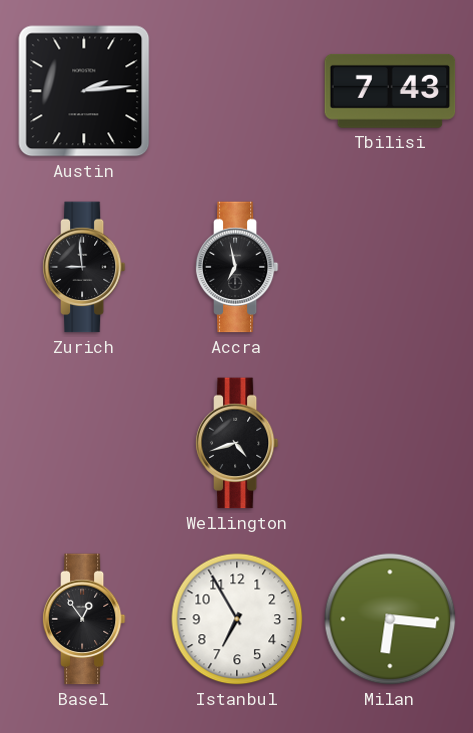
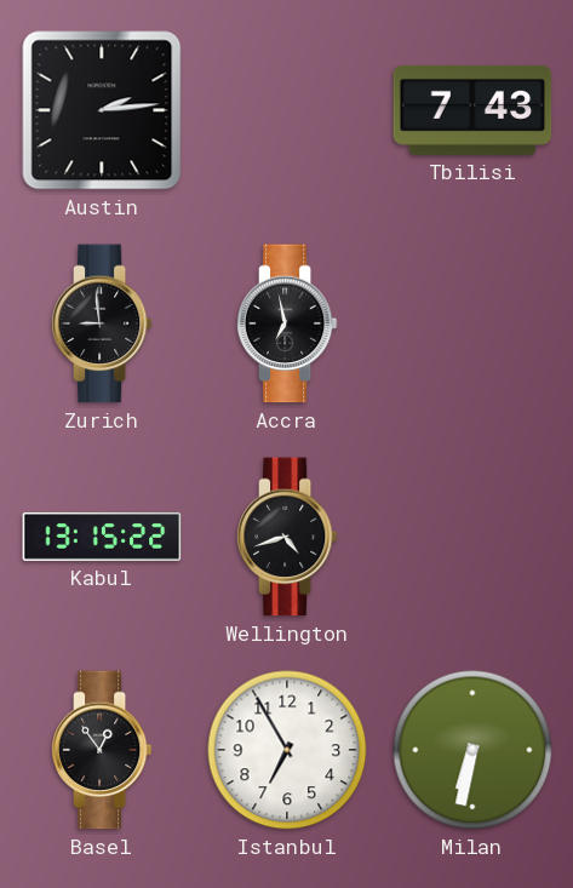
Kabul: none -> 13:15 (102, 537)
Milan: 6:16 -> 6:32 (472, 750)
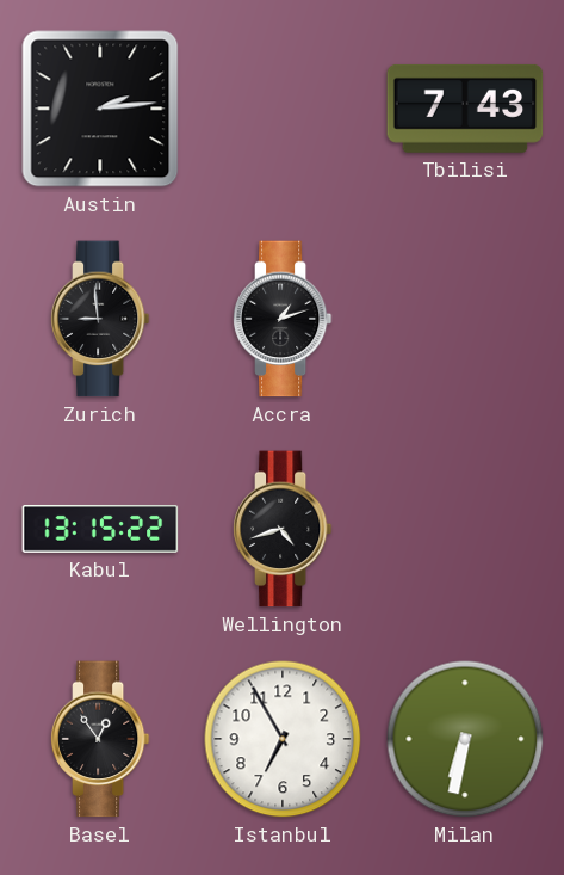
Accra: 6:58 -> 1:12 (283, 319)
